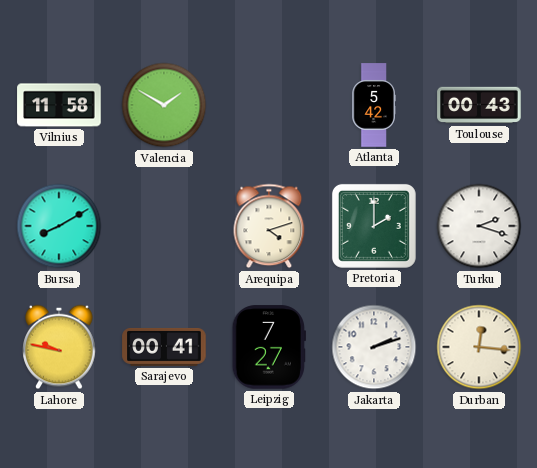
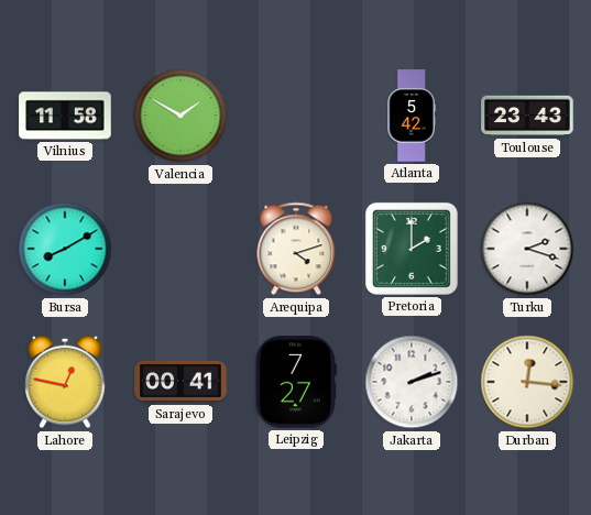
Toulouse: 00:43 -> 23:43 (527, 116)
Lahore: 9:47 -> 12:47 (65, 382)
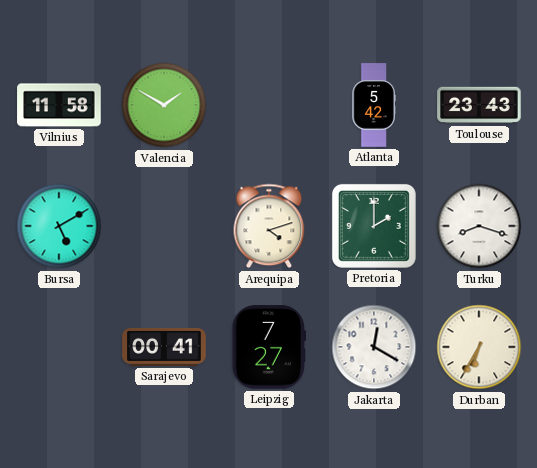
Bursa: 8:10 -> 5:10 (59, 226)
Turku: 2:18 -> 8:18 (479, 226)
Lahore: 12:47 -> none (65, 382)
Jakarta: 2:12 -> 12:20 (374, 347)
Durban: 12:16 -> 6:35 (479, 347)
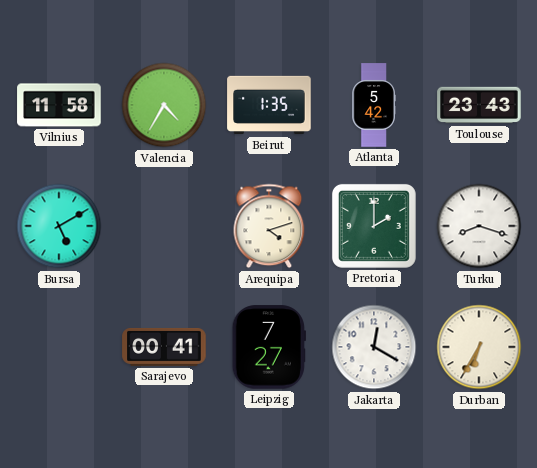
Valencia: 1:50 -> 4:35 (164, 105)
Beirut: none -> 1:35 (269, 105)
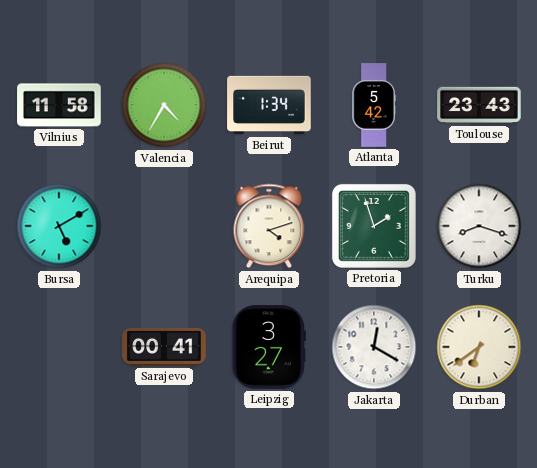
Beirut: 1:35 -> 1:34 (269, 105)
Pretoria: 2:00 -> 1:57 (374, 226)
Leipzig: 7:27 -> 3:27 (269, 347)
Durban: 6:35 -> 6:39 (479, 347)
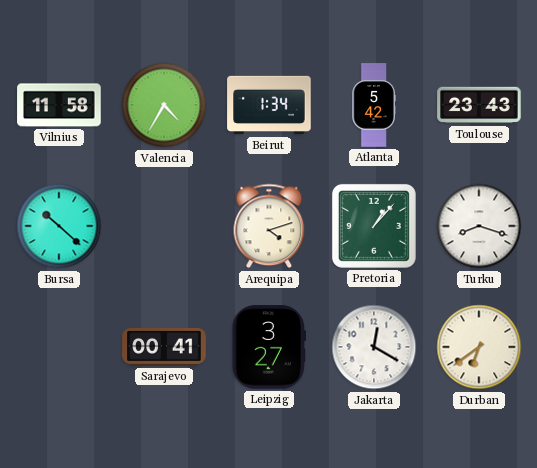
Bursa: 5:10 -> 10:22 (59, 226)
Pretoria: 1:57 -> 1:07 (374, 226)
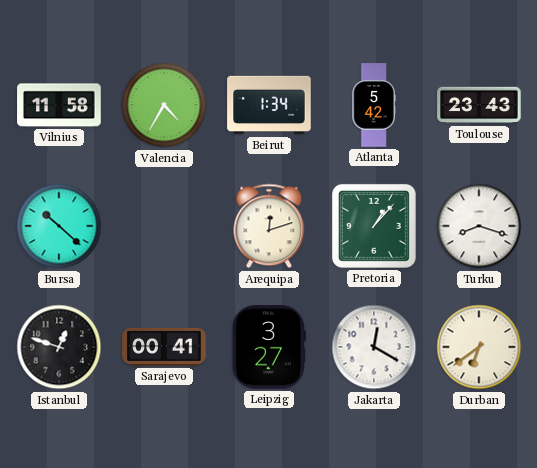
Arequipa: 4:12 -> 12:12 (269, 226)
Istanbul: none -> 12:48 (59, 347)
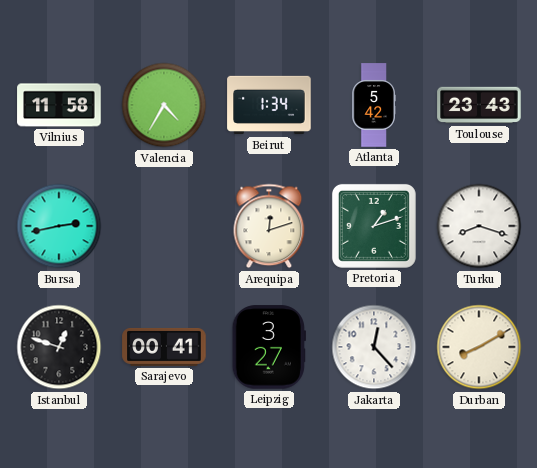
Bursa: 10:22 -> 2:43 (59, 226)
Pretoria: 1:07 -> 1:12 (374, 226)
Jakarta: 12:20 -> 12:23 (374, 347)
Durban: 6:39 -> 8:10 (479, 347)
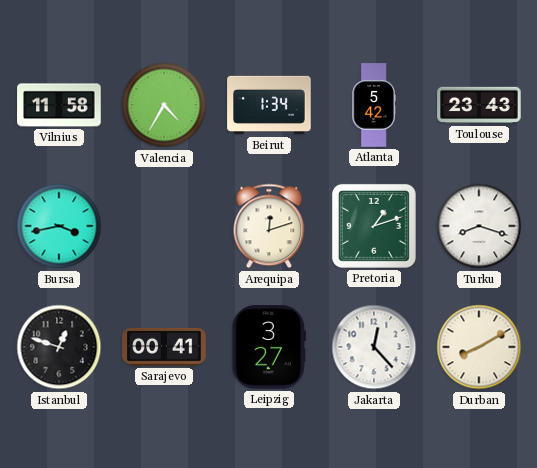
Bursa: 2:43 -> 3:43 (59, 226)
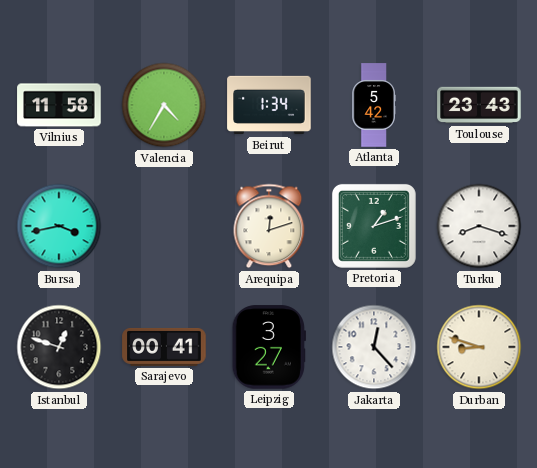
Durban: 8:10 -> 8:48 (479, 347)
